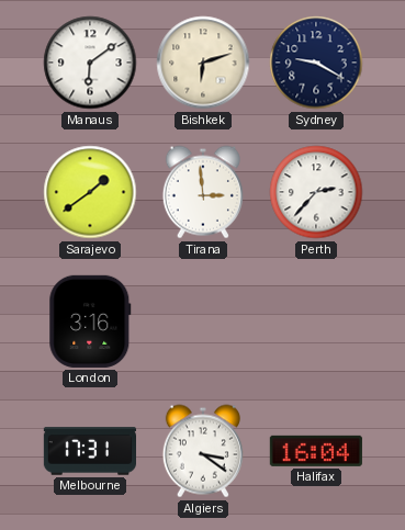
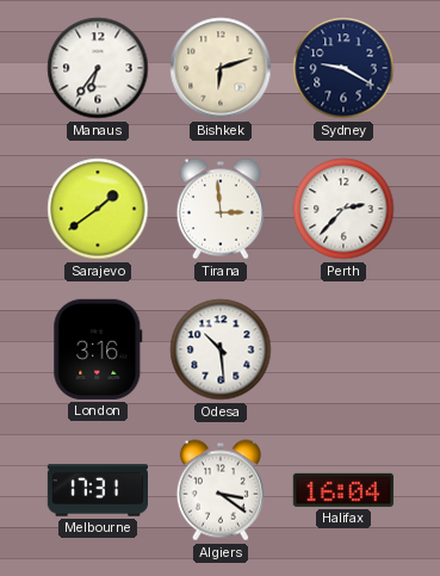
Manaus: 6:09 -> 6:36 (98, 68)
Odesa: none -> 10:29 (221, 349)
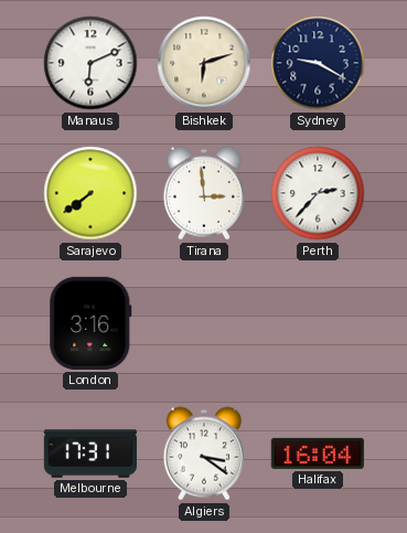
Manaus: 6:36 -> 6:11 (90, 63)
Sarajevo: 1:39 -> 7:39 (90, 193)
Odesa: 10:29 -> none (221, 349)
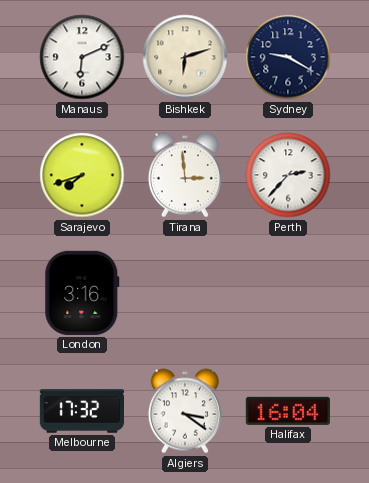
Sarajevo: 7:39 -> 7:42 (82, 175)
Melbourne: 17:31 -> 17:32 (81, 411)
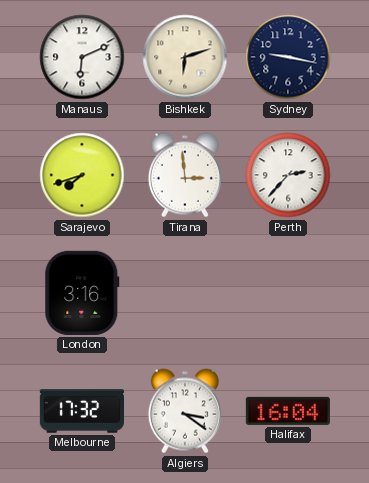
Sydney: 9:20 -> 9:17 (288, 57)
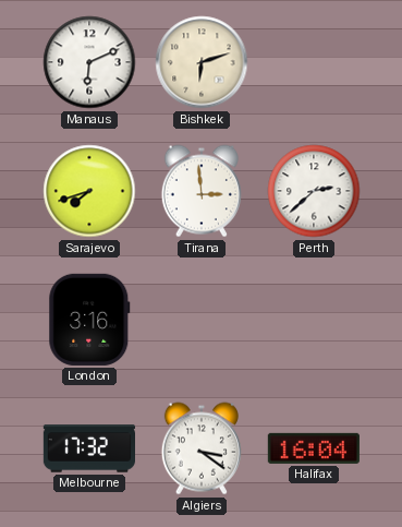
Sydney: 9:17 -> none (288, 57)
Perth: 2:37 -> 2:38 (314, 191)
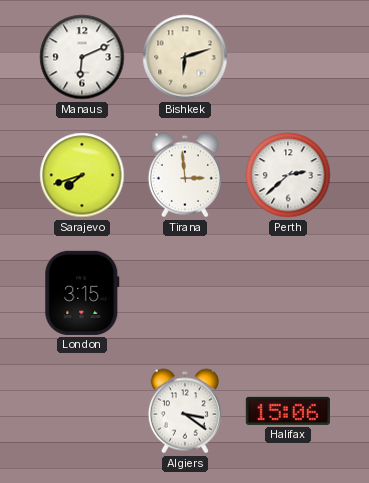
London: 3:16 -> 3:15 (82, 293)
Melbourne: 17:32 -> none (88, 448)
Halifax: 16:04 -> 15:06 (288, 411)
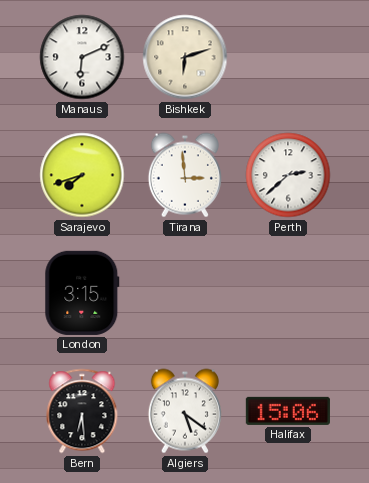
Bern: none -> 6:29 (82, 411)
Algiers: 3:21 -> 5:21 (185, 411)
